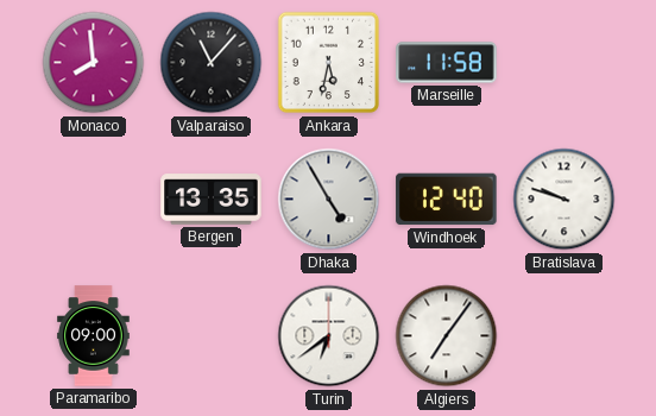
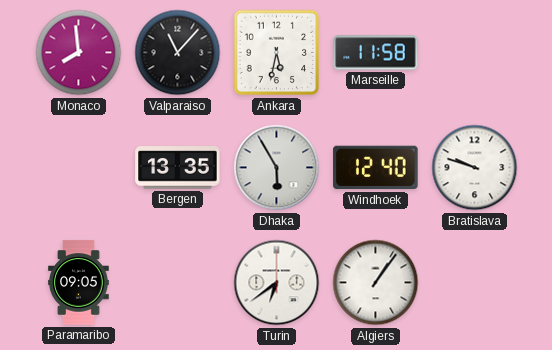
Dhaka: 4:55 -> 5:55 (277, 168)
Paramaribo: 09:00 -> 09:05 (79, 283)
Algiers: 7:06 -> 1:06 (376, 283)
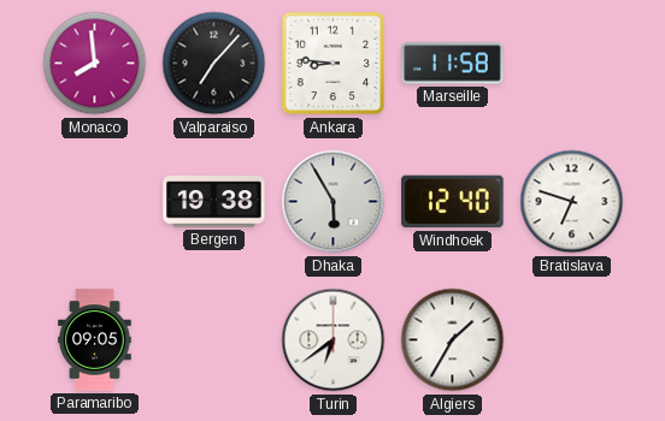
Valparaiso: 11:07 -> 7:07 (214, 64)
Ankara: 5:32 -> 8:46 (334, 64)
Bergen: 13:35 -> 19:38 (214, 202)
Bratislava: 9:48 -> 6:48 (572, 202)
Algiers: 1:06 -> 1:35 (453, 340)
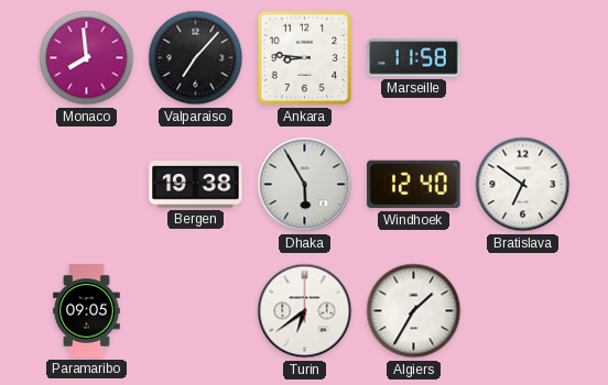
Bratislava: 6:48 -> 6:51 (523, 185)
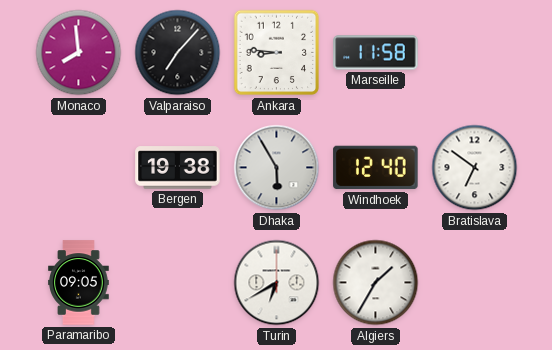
Turin: 6:39 -> 6:40 (277, 283)
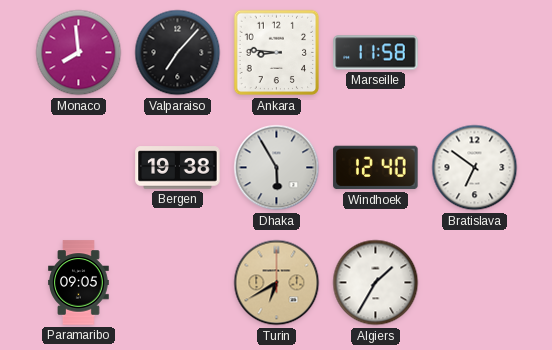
Turin dial: white -> champagne (277, 283)
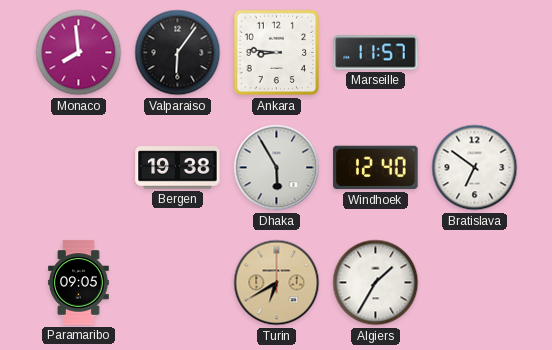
Valparaiso: 7:07 -> 6:06 (178, 53)
Marseille: 11:58 -> 11:57 (376, 53)
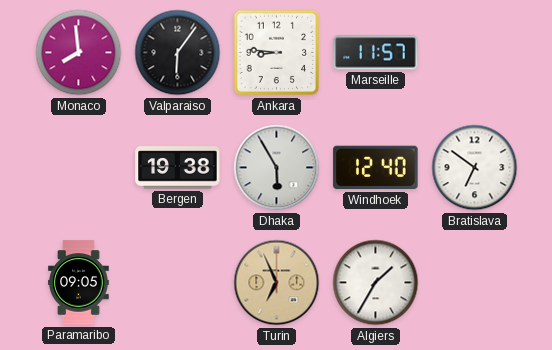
Turin: 6:40 -> 6:56 (277, 283)
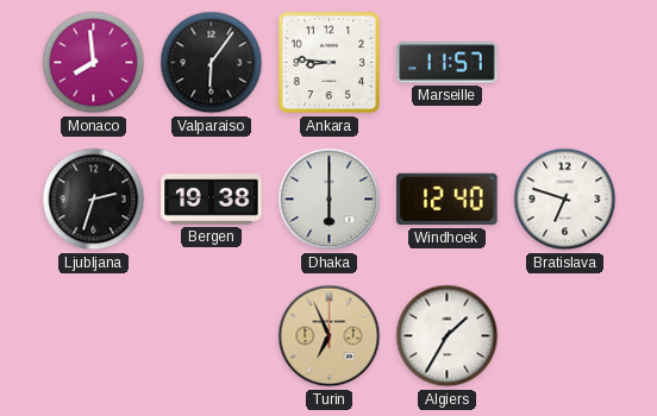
Ljubljana: none -> 2:33 (94, 200)
Dhaka: 5:55 -> 6:00 (330, 200)
Bratislava: 6:51 -> 6:48 (565, 200)
Paramaribo: 09:05 -> none (79, 283)
